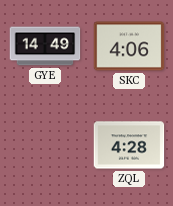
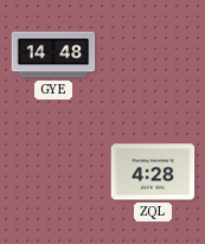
GYE: 14:49 -> 14:48 (53, 54)
SKC: 4:06 -> none (129, 46)
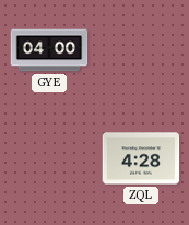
GYE: 14:48 -> 04:00 (49, 50)
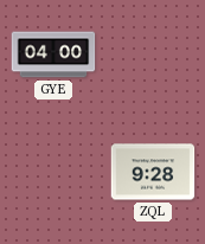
ZQL: 4:28 -> 9:28 (153, 172)
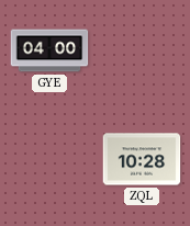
ZQL: 9:28 -> 10:28 (142, 159)
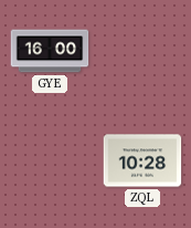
GYE: 04:00 -> 16:00 (50, 51)
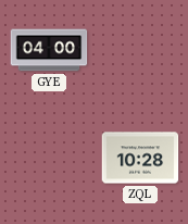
GYE: 16:00 -> 04:00 (49, 50)
